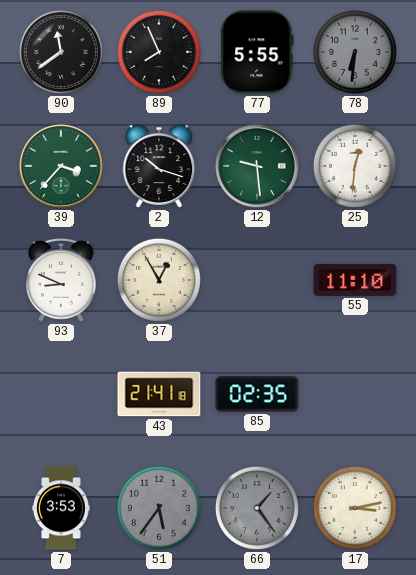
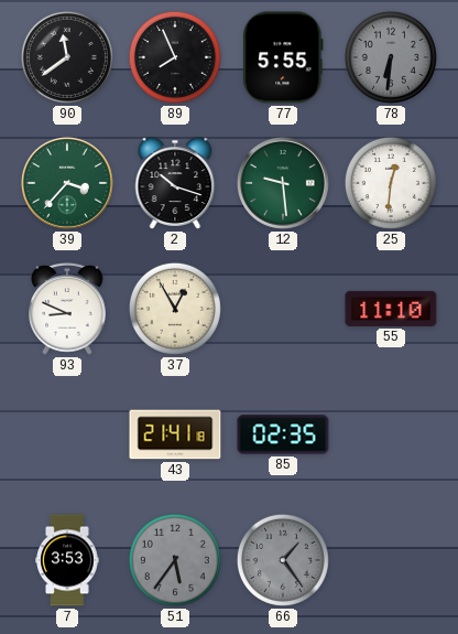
17: 3:13 -> none (355, 508)
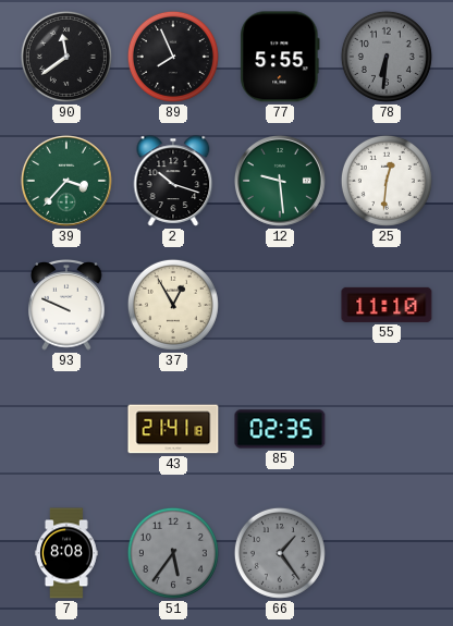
93: 8:49 -> 9:49 (66, 306)
7: 3:53 -> 8:08 (68, 553)
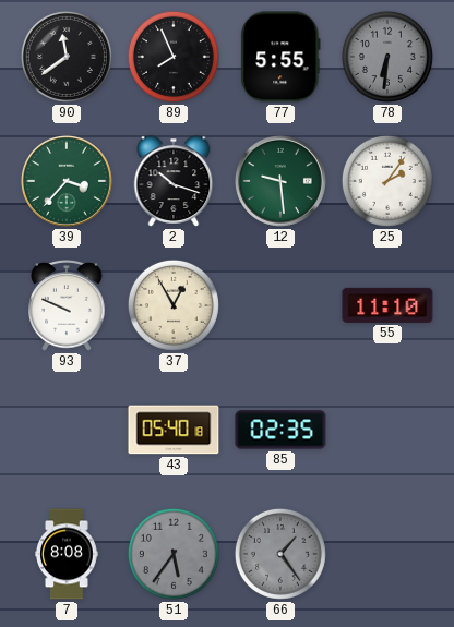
25: 12:31 -> 2:06 (387, 181)
43: 21:41 -> 05:40 (174, 430)
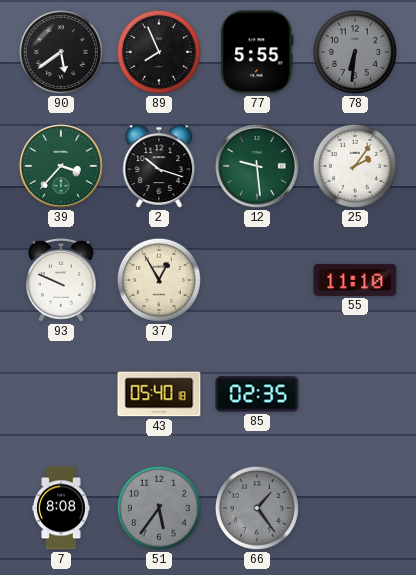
90: 11:39 -> 5:39 (61, 52)
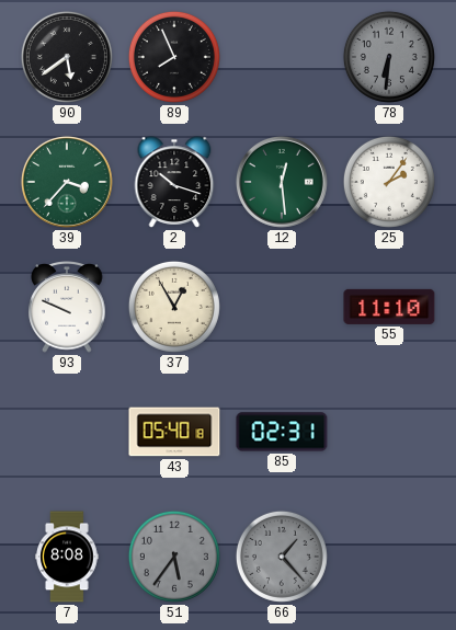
77: 5:55 -> none (257, 52)
12: 9:29 -> 12:29 (282, 182)
85: 02:35 -> 02:31 (282, 432)
66: 1:24 -> 1:23 (282, 557)
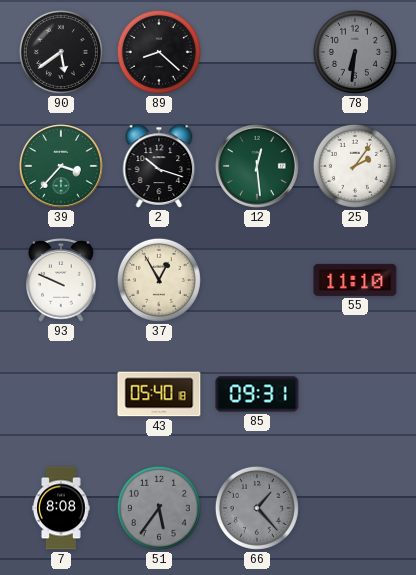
89: 7:56 -> 8:22 (159, 52)
85: 02:31 -> 09:31 (257, 394)
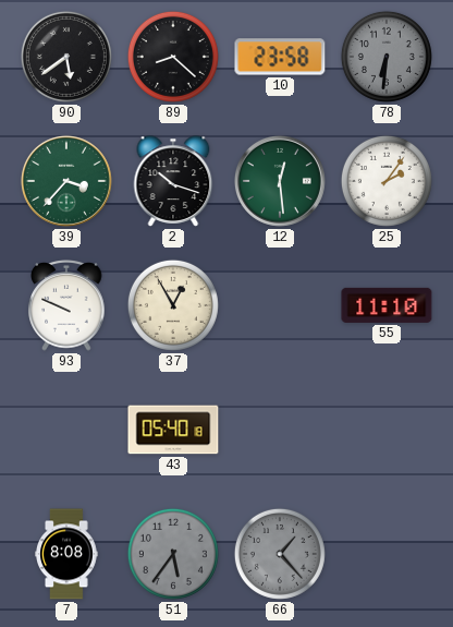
10: none -> 23:58 (280, 57)
85: 09:31 -> none (257, 394)
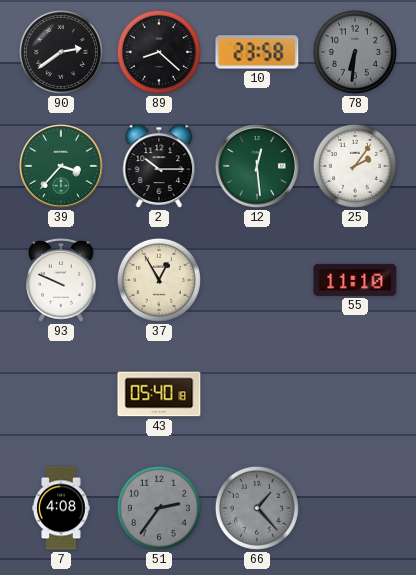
90: 5:39 -> 2:39 (61, 52)
2: 10:18 -> 10:15 (159, 166)
7: 8:08 -> 4:08 (62, 508)
51: 5:36 -> 2:36 (159, 508)
